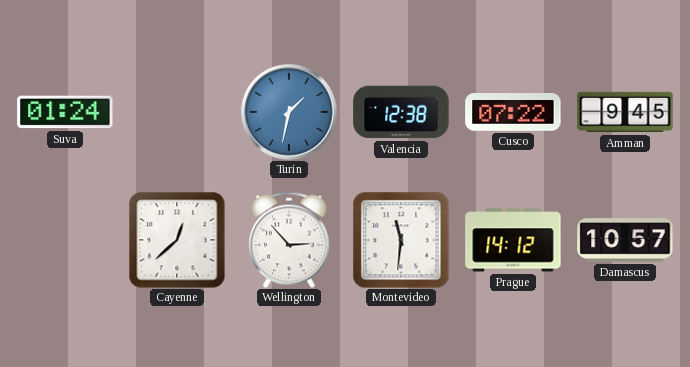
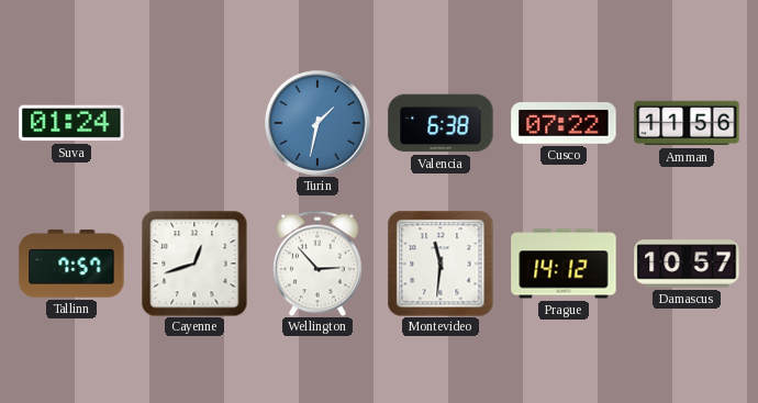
Valencia: 12:38 -> 6:38 (441, 123)
Amman: 9:45 -> 11:56 (687, 123)
Tallinn: none -> 7:57 (71, 264)
Cayenne: 12:38 -> 12:42 (194, 264)
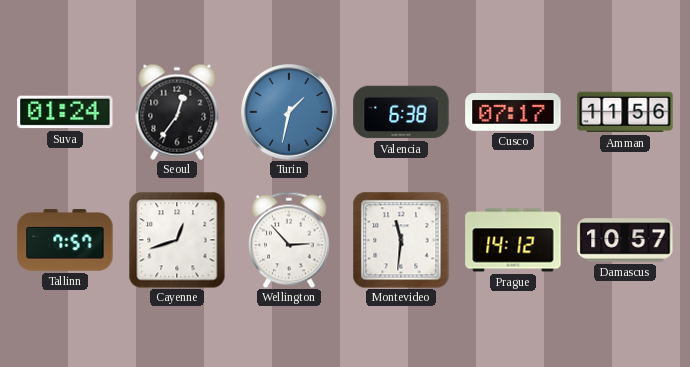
Seoul: none -> 12:36 (177, 112)
Cusco: 07:22 -> 07:17 (513, 113)
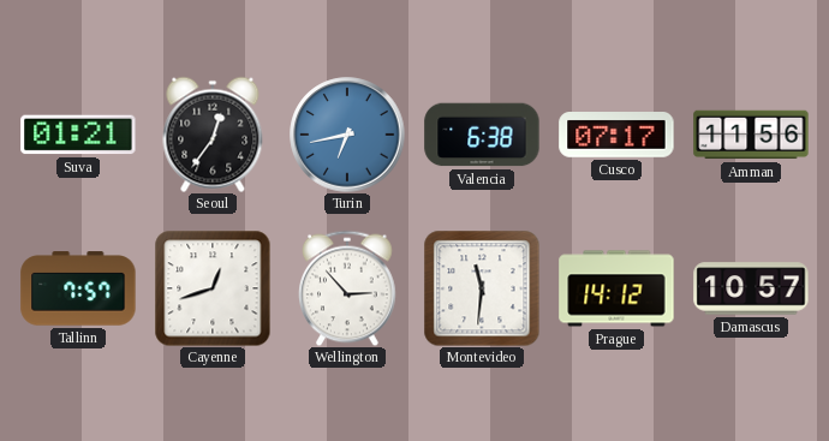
Suva: 01:24 -> 01:21 (78, 135)
Turin: 1:32 -> 6:43 (347, 135)
